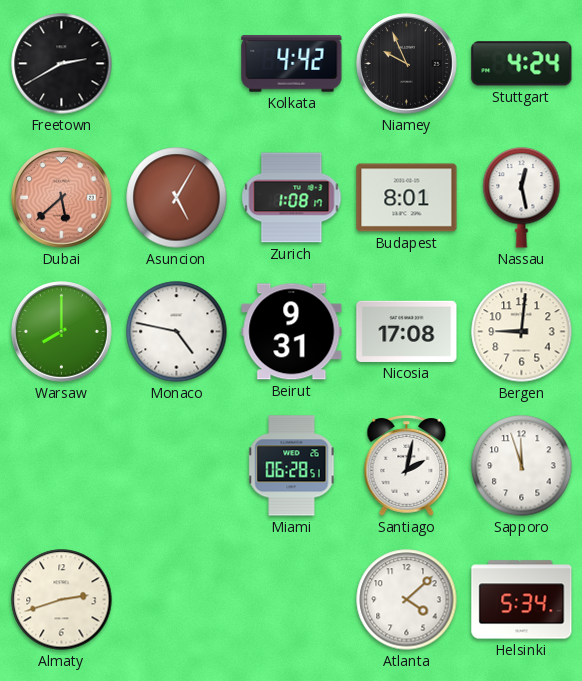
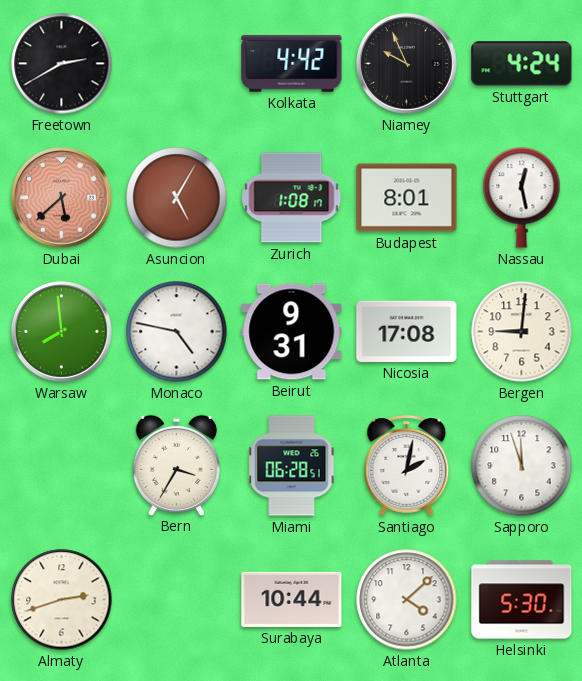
Warsaw: 8:00 -> 7:59 (62, 332)
Bern: none -> 3:35 (176, 465)
Surabaya: none -> 10:44 (292, 599)
Helsinki: 5:34 -> 5:30 (522, 600)
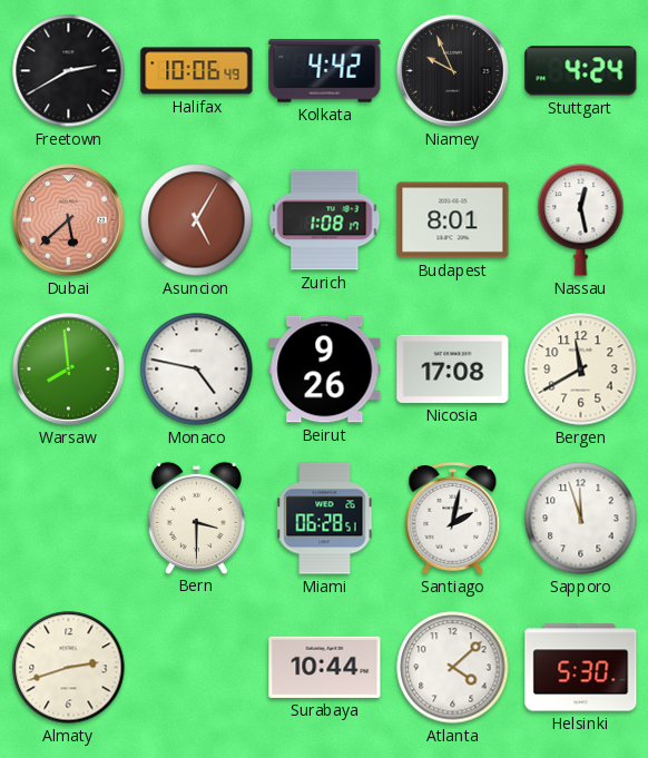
Halifax: none -> 10:06 (197, 71)
Beirut: 9:31 -> 9:26 (325, 370)
Bergen: 9:01 -> 11:40 (581, 370)
Bern: 3:35 -> 3:30 (196, 518)
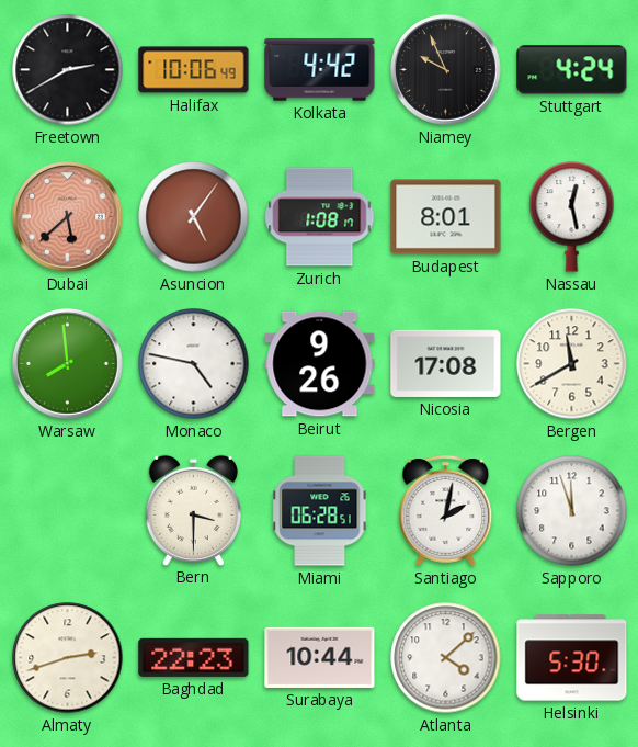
Asuncion: 5:05 -> 5:06 (194, 217)
Baghdad: none -> 22:23 (194, 657)
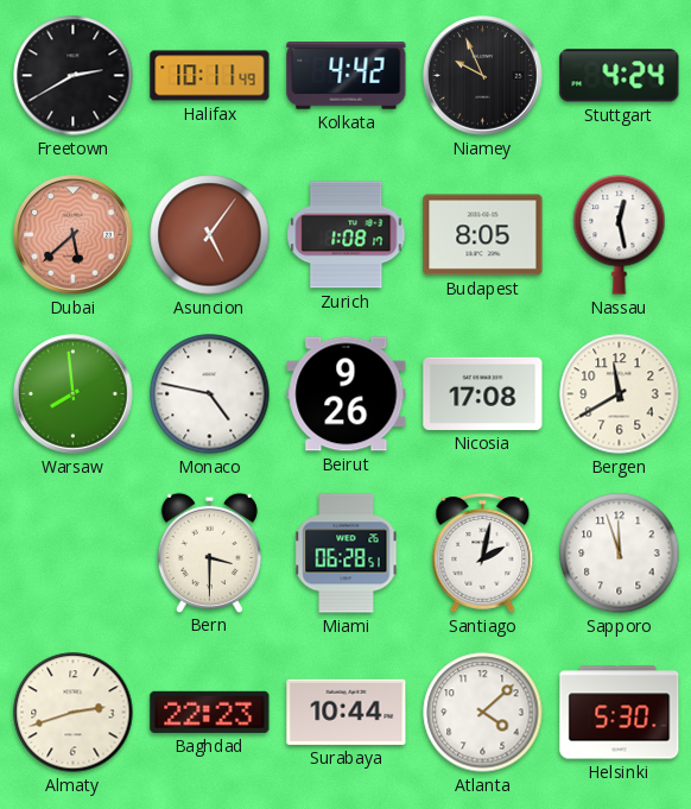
Halifax: 10:06 -> 10:11 (210, 76)
Budapest: 8:01 -> 8:05 (483, 235)
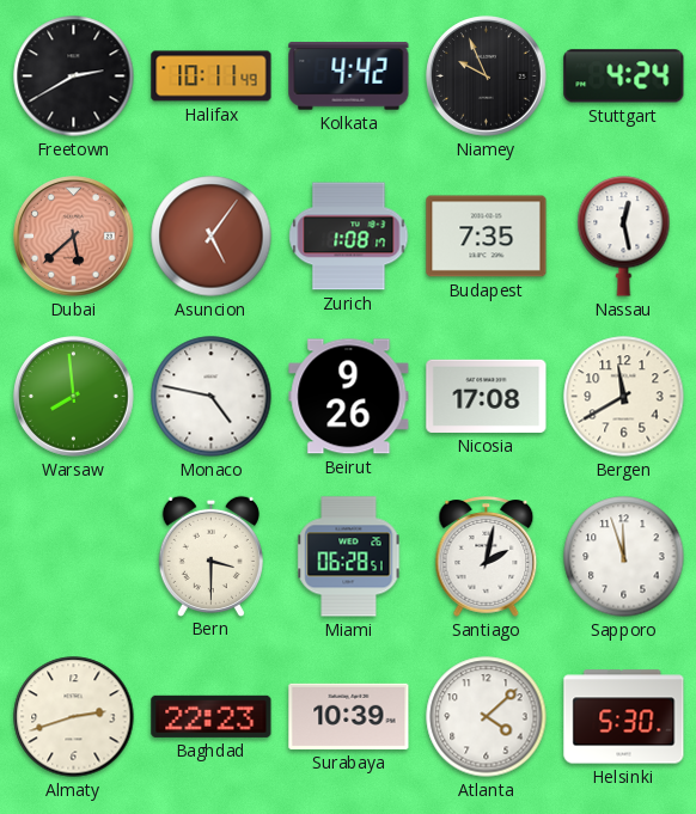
Budapest: 8:05 -> 7:35 (487, 237)
Surabaya: 10:44 -> 10:39 (349, 716)
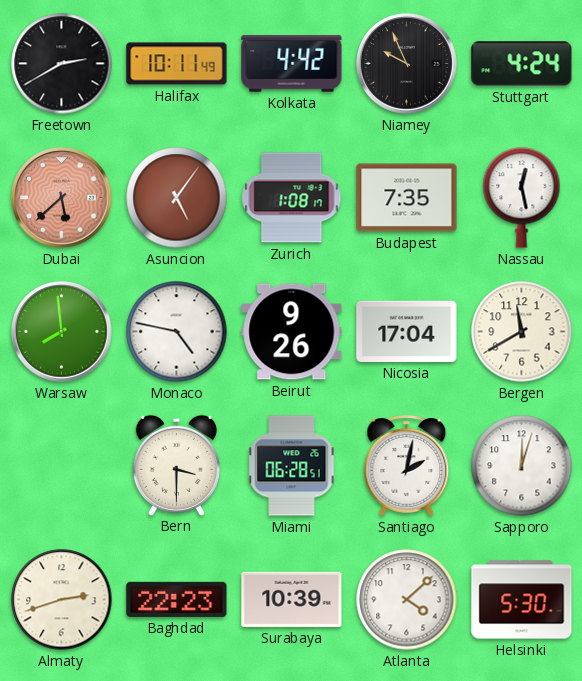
Nicosia: 17:08 -> 17:04 (407, 331)
Sapporo: 11:57 -> 12:03 (522, 466)
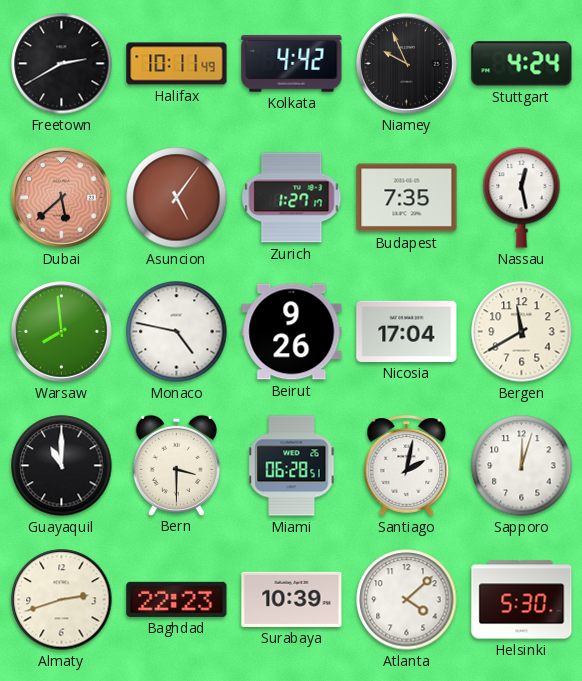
Zurich: 1:08 -> 1:27 (292, 198)
Guayaquil: none -> 11:00 (62, 466)
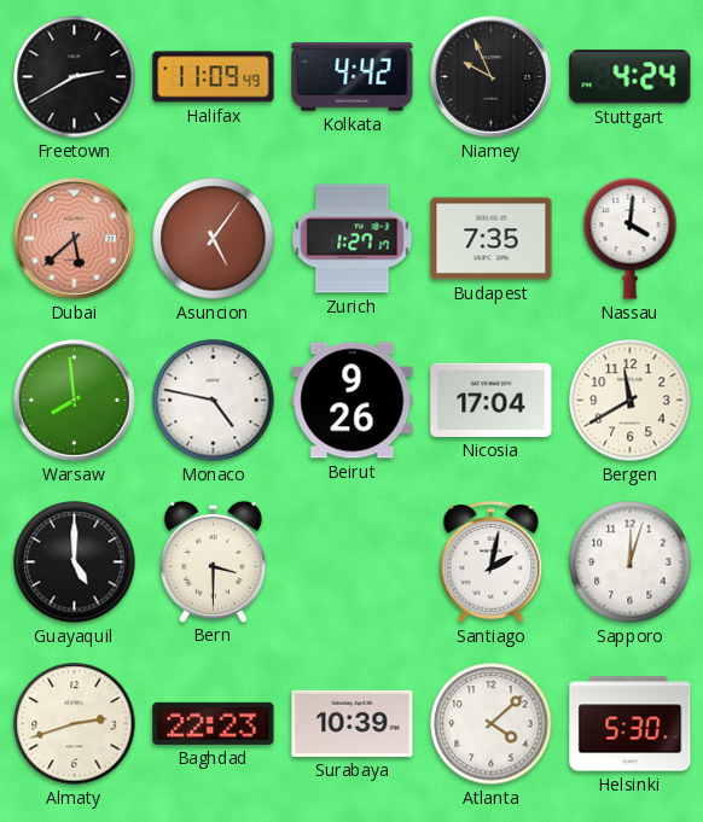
Halifax: 10:11 -> 11:09 (214, 77)
Nassau: 12:28 -> 4:01 (631, 239)
Guayaquil: 11:00 -> 5:00 (75, 562)
Miami: 06:28 -> none (292, 466)
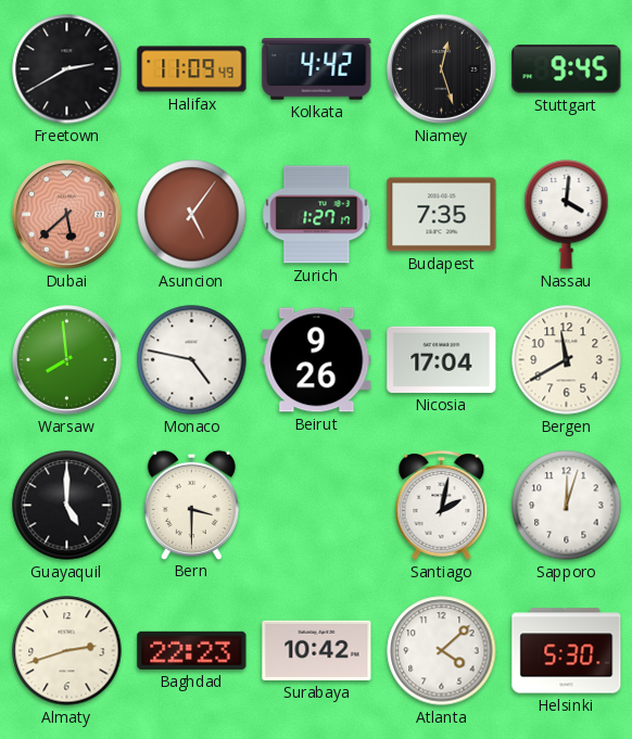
Niamey: 9:56 -> 12:27 (442, 69)
Stuttgart: 4:24 -> 9:45 (567, 69)
Surabaya: 10:39 -> 10:42 (317, 650)
